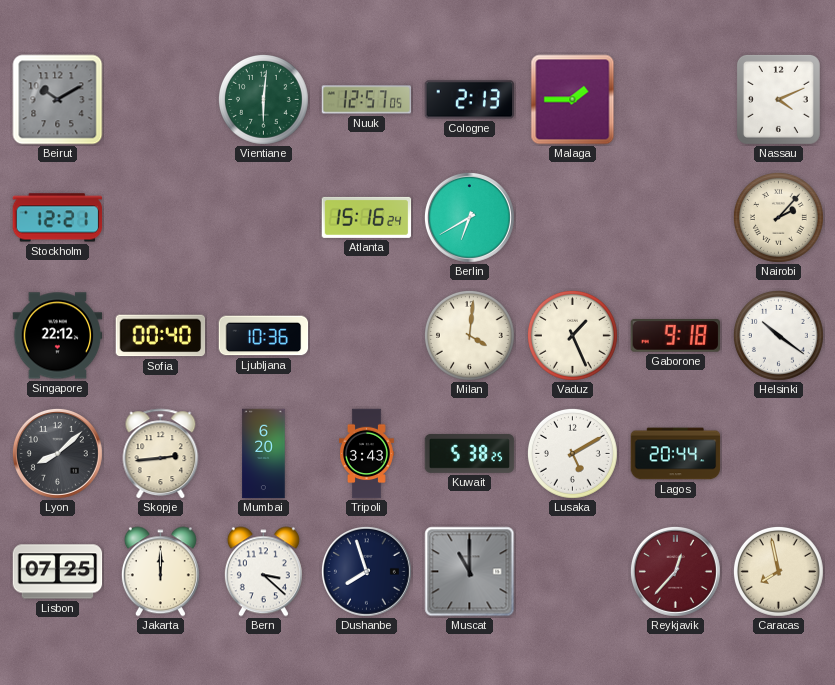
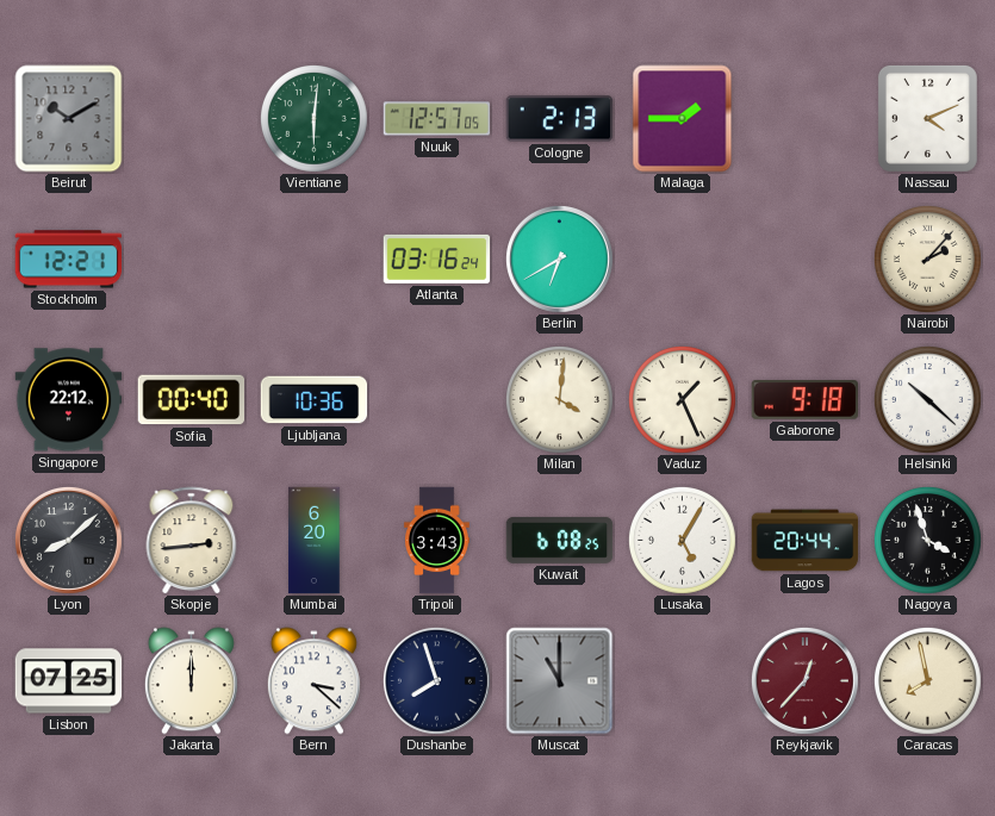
Atlanta: 15:16 -> 03:16 (437, 258)
Helsinki: 10:21 -> 10:22 (927, 399)
Kuwait: 5:38 -> 6:08 (560, 540)
Lusaka: 5:10 -> 5:05 (682, 540)
Nagoya: none -> 3:57 (927, 540)
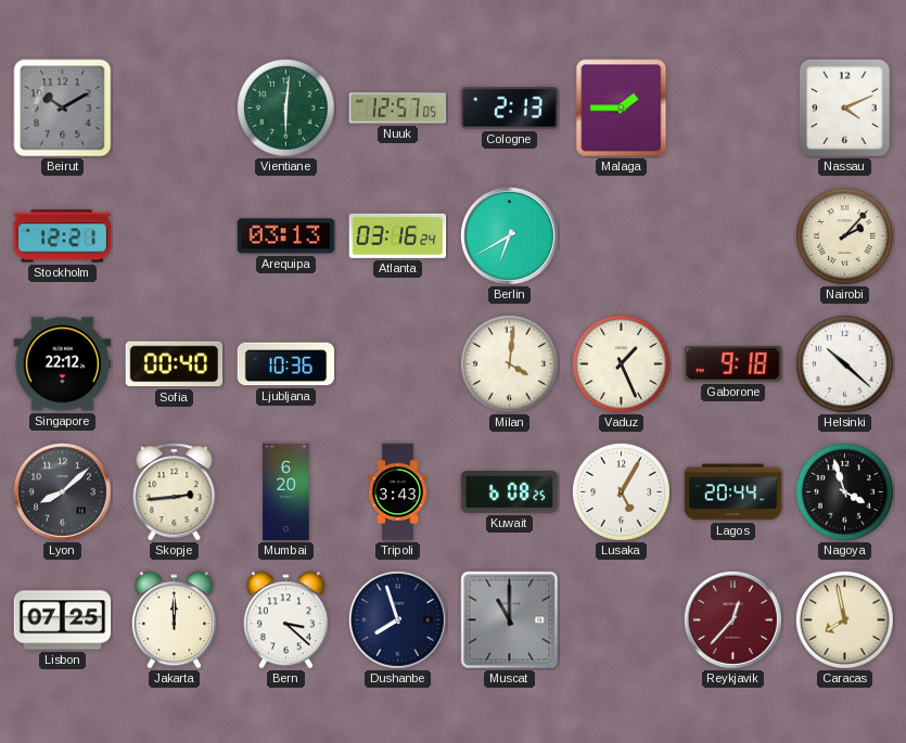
Arequipa: none -> 03:13 (286, 236)
